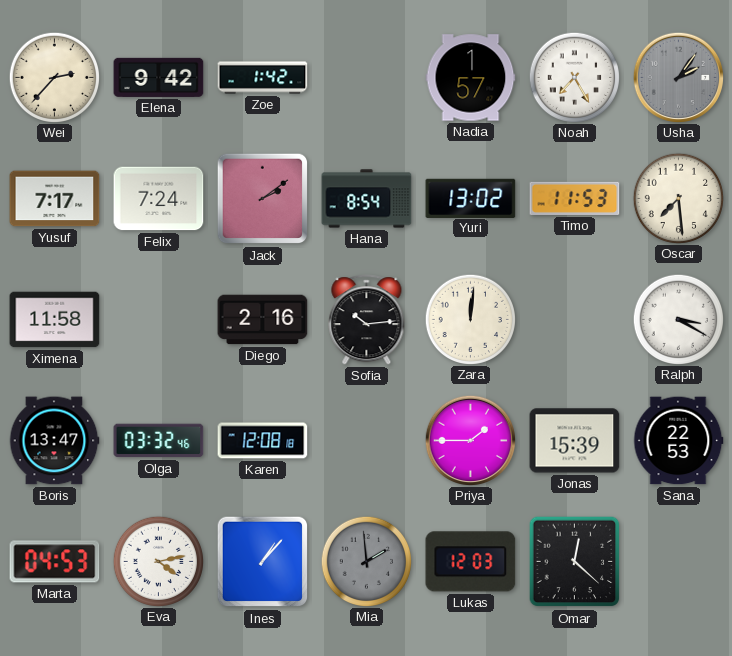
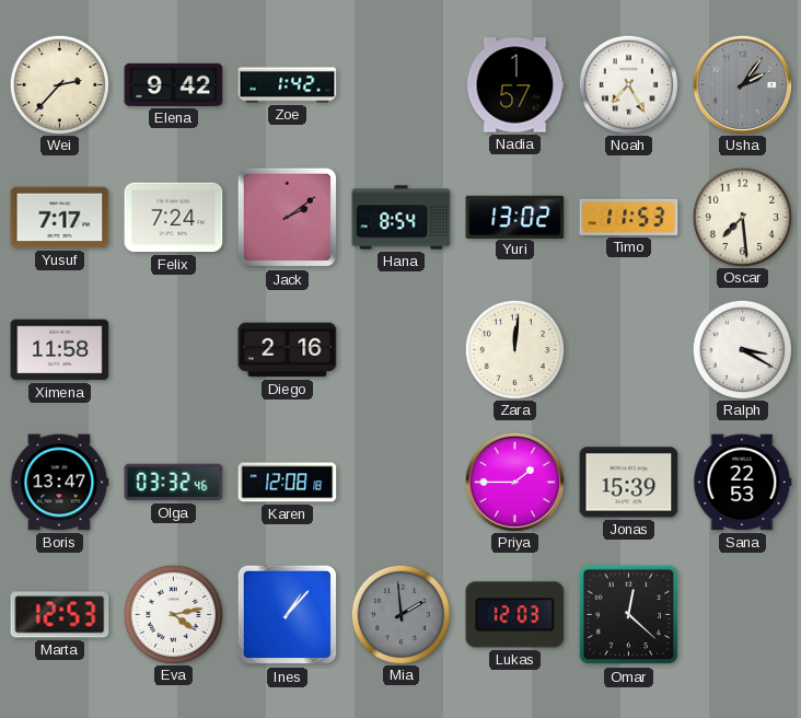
Sofia: 10:14 -> none (367, 320)
Marta: 04:53 -> 12:53 (60, 615)
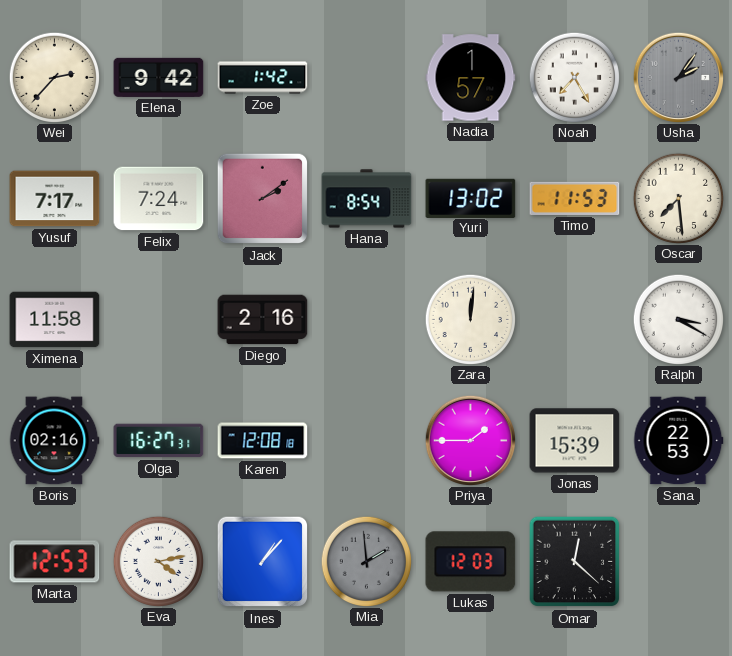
Boris: 13:47 -> 02:16 (54, 441)
Olga: 03:32 -> 16:27 (159, 441)
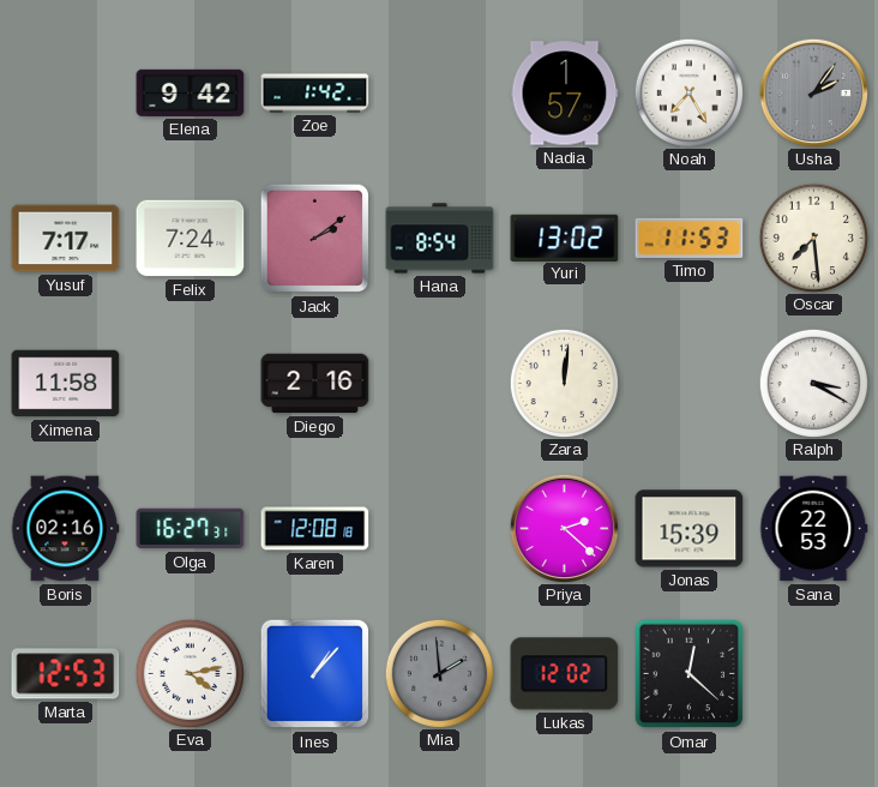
Wei: 2:37 -> none (54, 77)
Priya: 1:45 -> 2:22 (564, 528)
Lukas: 12:03 -> 12:02 (565, 674)
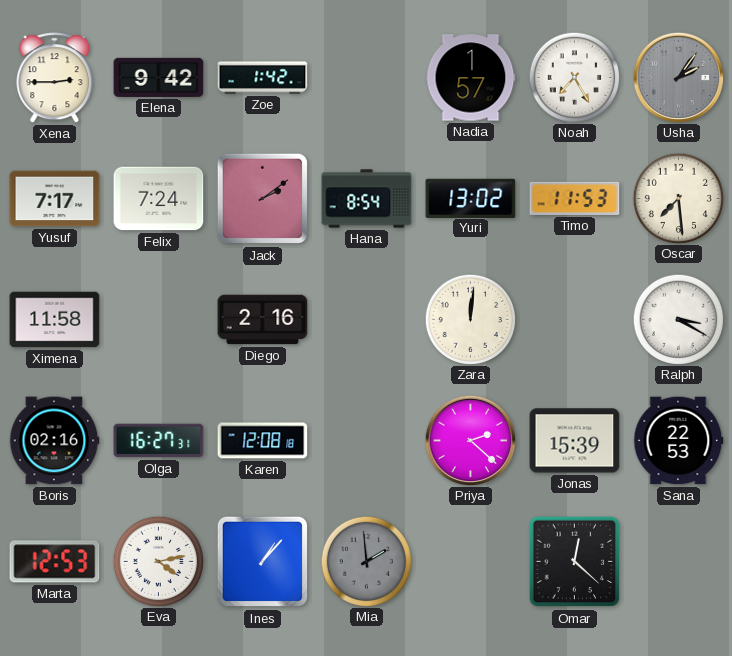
Xena: none -> 2:45 (55, 78)
Lukas: 12:02 -> none (565, 674)
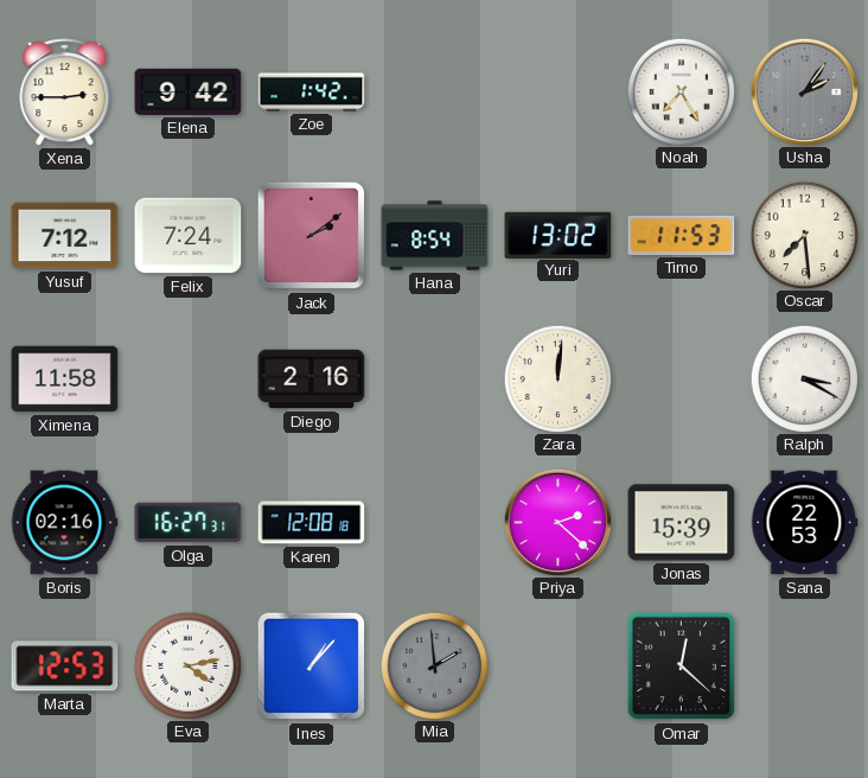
Nadia: 1:57 -> none (471, 78)
Yusuf: 7:17 -> 7:12 (65, 236)
